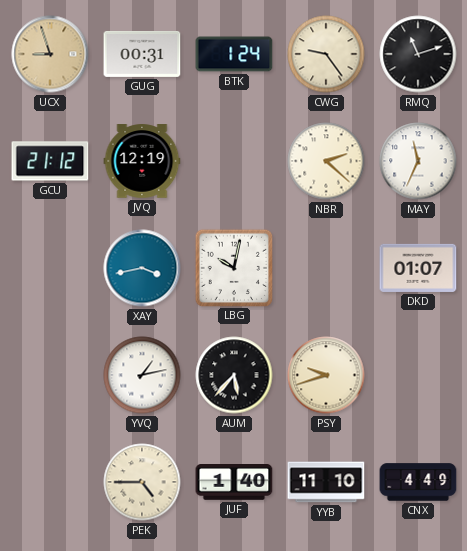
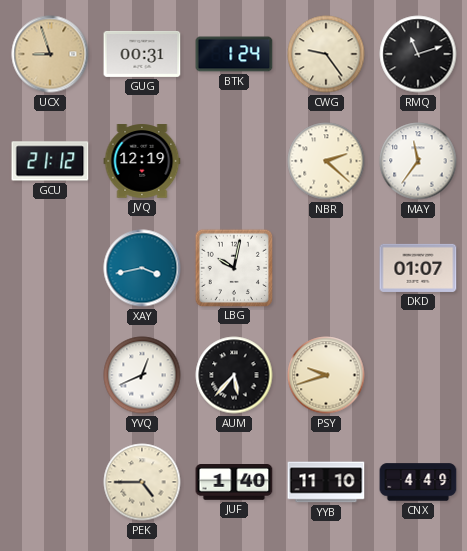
MAY: 11:34 -> 11:36 (418, 161)
YVQ: 1:13 -> 12:41 (142, 375)
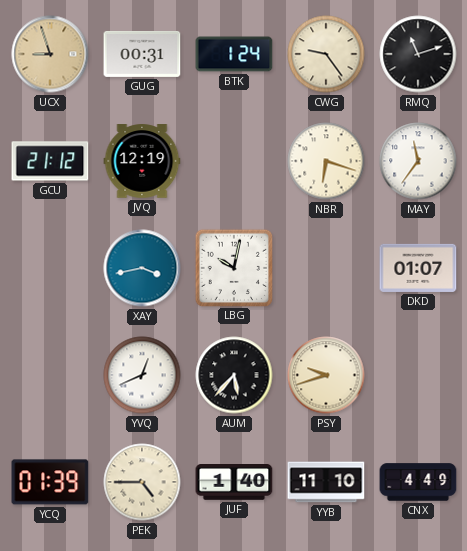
NBR: 2:22 -> 6:18 (326, 161)
YCQ: none -> 01:39 (50, 482)
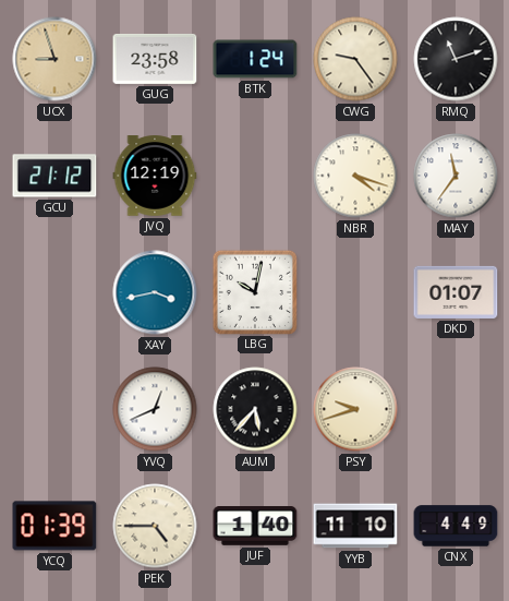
GUG: 00:31 -> 23:58 (155, 59)
NBR: 6:18 -> 4:18 (355, 176)
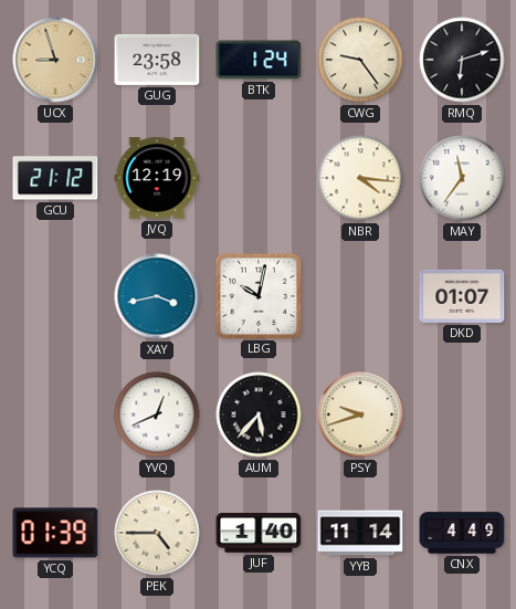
RMQ: 11:12 -> 6:12 (462, 60)
NBR: 4:18 -> 4:16 (360, 178)
YYB: 11:10 -> 11:14 (360, 533)
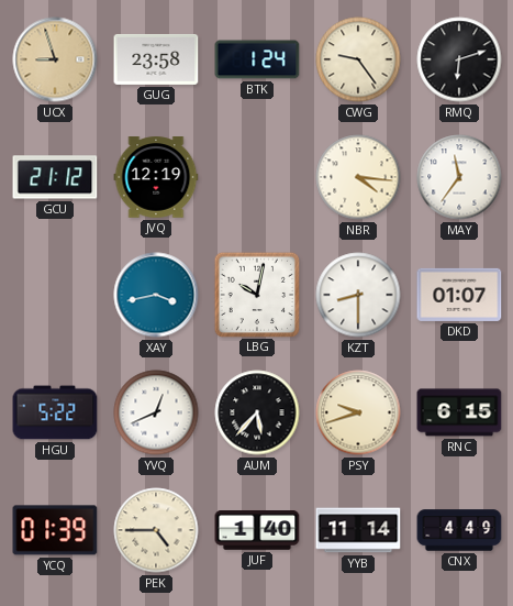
KZT: none -> 8:30 (358, 295)
HGU: none -> 5:22 (55, 412)
RNC: none -> 6:15 (459, 412)
